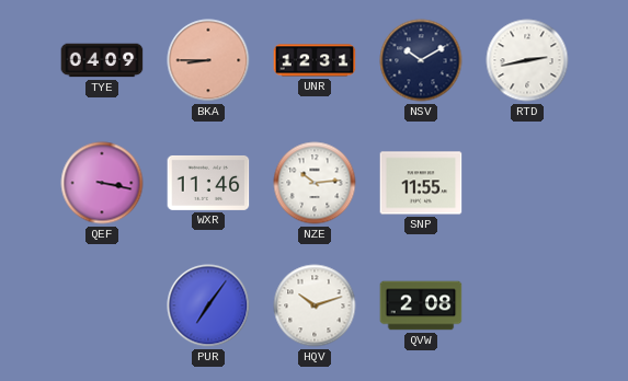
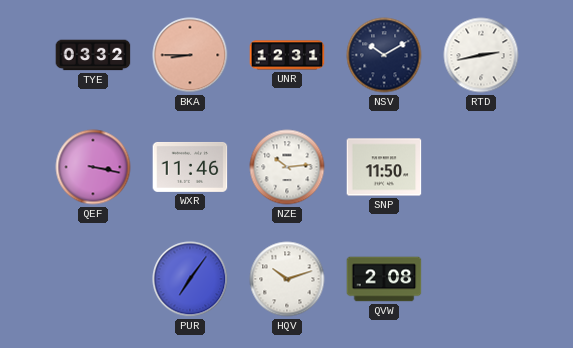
TYE: 04:09 -> 03:32 (93, 55)
SNP: 11:55 -> 11:50 (384, 167)
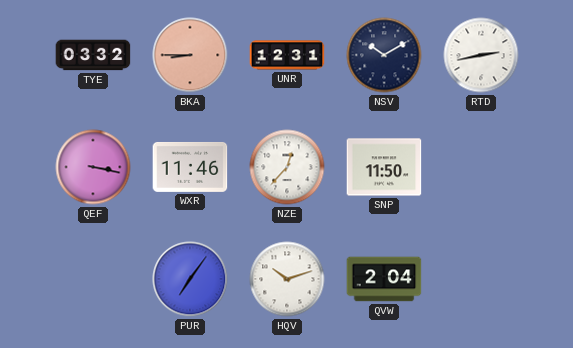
NZE: 10:14 -> 12:37 (287, 167)
QVW: 2:08 -> 2:04 (384, 279)
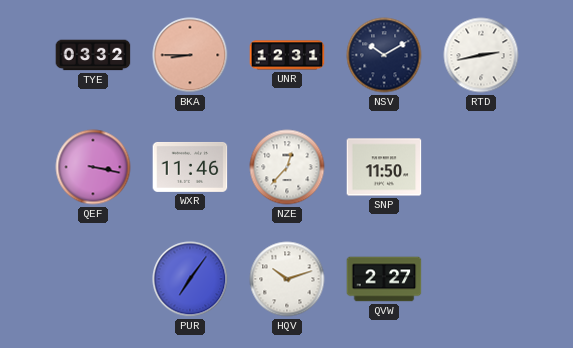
QVW: 2:04 -> 2:27 (384, 279)
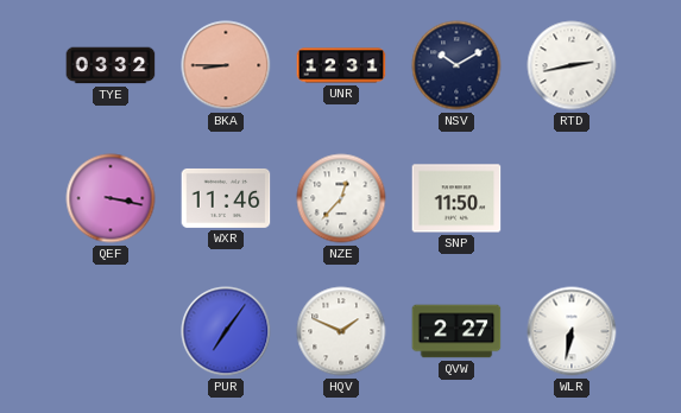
HQV: 10:12 -> 1:49 (341, 331)
WLR: none -> 6:32 (572, 331)
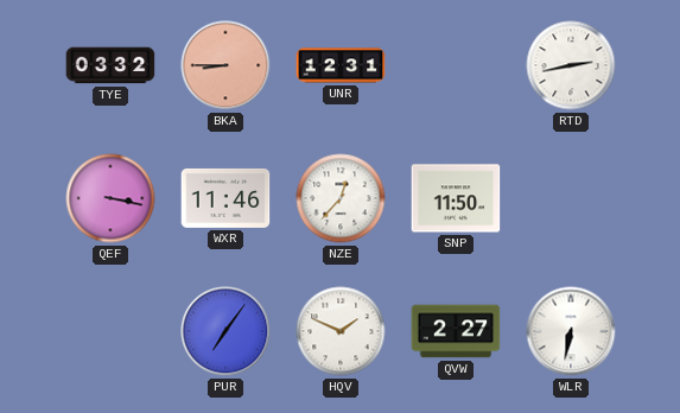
NSV: 10:10 -> none (456, 65)
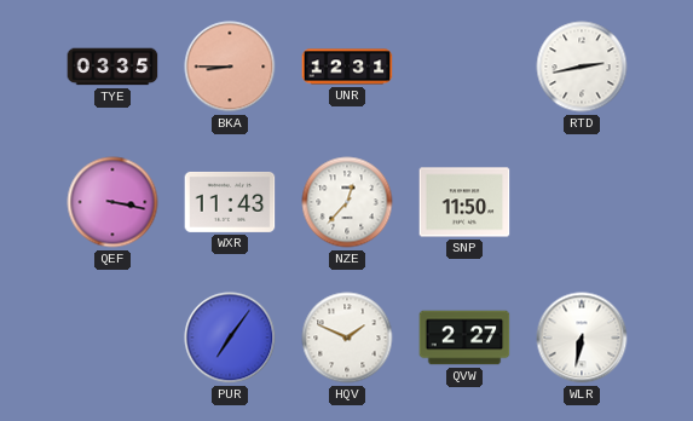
TYE: 03:32 -> 03:35 (112, 67)
WXR: 11:46 -> 11:43 (230, 202)
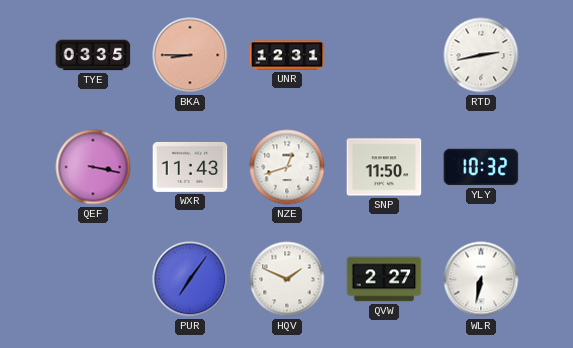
NZE: 12:37 -> 12:42 (287, 167)
YLY: none -> 10:32 (481, 167)
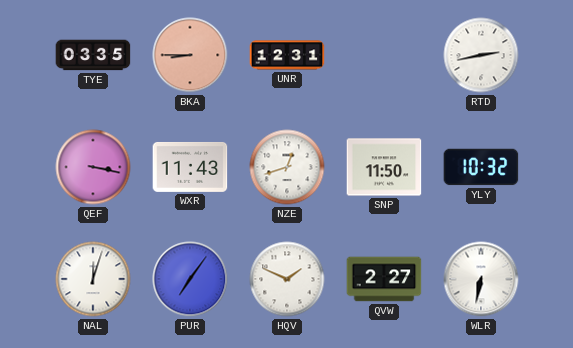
NAL: none -> 12:03 (93, 279)
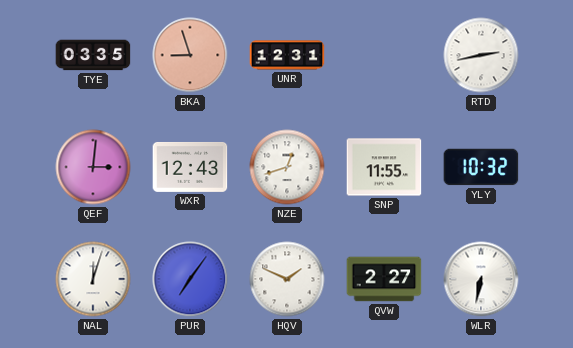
BKA: 8:45 -> 8:57 (190, 55)
QEF: 3:17 -> 3:01 (93, 167)
WXR: 11:43 -> 12:43 (190, 167)
SNP: 11:50 -> 11:55 (384, 167)
